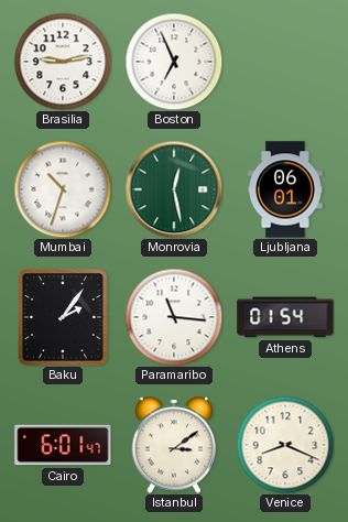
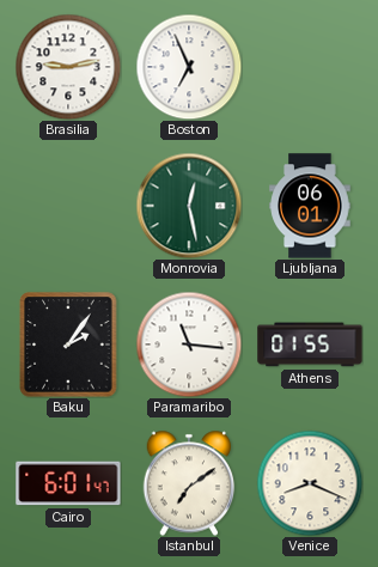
Mumbai: 10:33 -> none (63, 189)
Athens: 01:54 -> 01:55 (310, 345)
Istanbul: 3:09 -> 7:09 (189, 483)
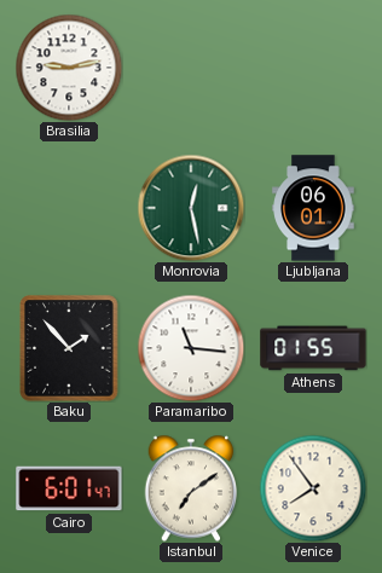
Boston: 6:56 -> none (189, 67)
Baku: 2:06 -> 1:53 (69, 348)
Venice: 8:19 -> 7:54 (313, 488)
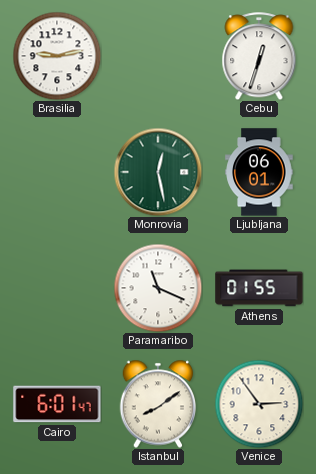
Cebu: none -> 12:33 (259, 56)
Baku: 1:53 -> none (69, 348)
Paramaribo: 11:16 -> 11:19 (158, 288)
Istanbul: 7:09 -> 8:09 (158, 404)
Venice: 7:54 -> 2:54 (259, 404)
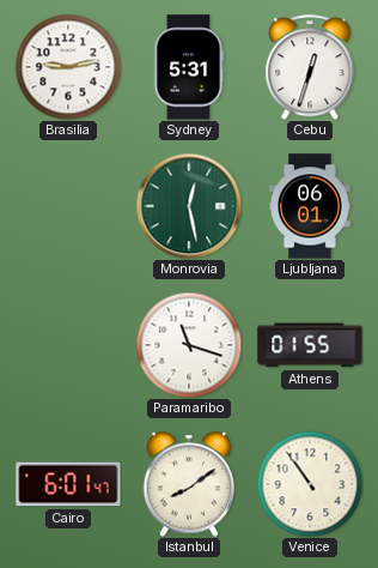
Sydney: none -> 5:31 (189, 67)
Paramaribo: 11:19 -> 11:18 (189, 345)
Venice: 2:54 -> 10:54 (310, 484)
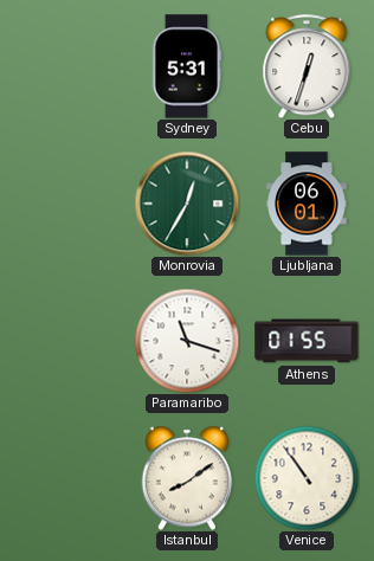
Brasilia: 9:13 -> none (68, 67)
Monrovia: 12:28 -> 12:35 (187, 204)
Cairo: 6:01 -> none (68, 484)
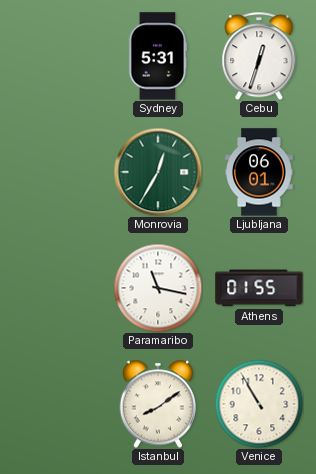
Paramaribo: 11:18 -> 11:17 (158, 288)
Venice: 10:54 -> 10:55 (259, 404)
